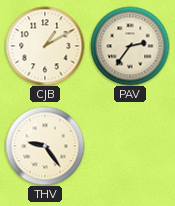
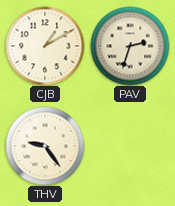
PAV: 2:36 -> 2:33 (130, 46)
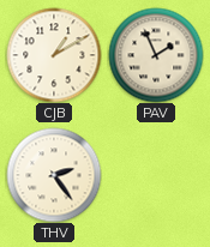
PAV: 2:33 -> 1:56 (156, 55)
THV: 9:24 -> 2:24 (54, 175)
